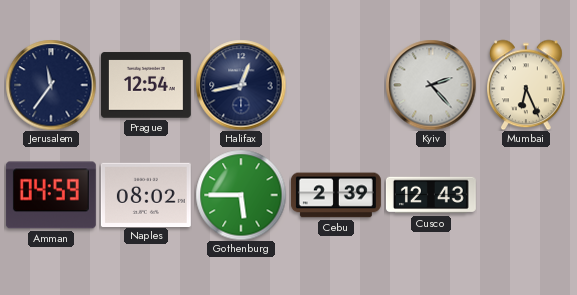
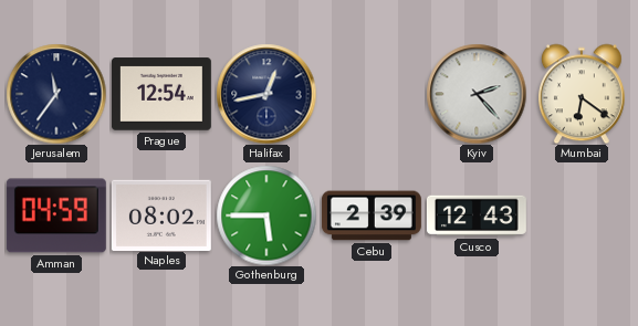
Mumbai: 6:26 -> 6:21 (583, 94)
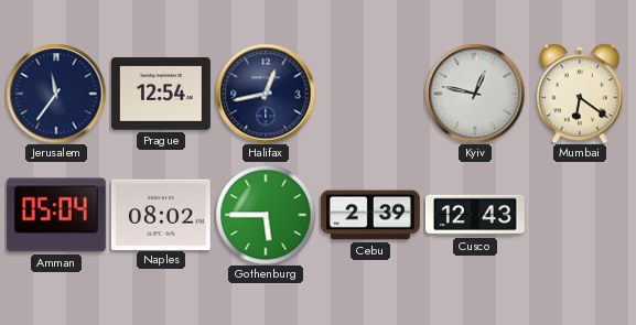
Kyiv: 2:23 -> 12:47 (475, 94)
Amman: 04:59 -> 05:04 (56, 215)
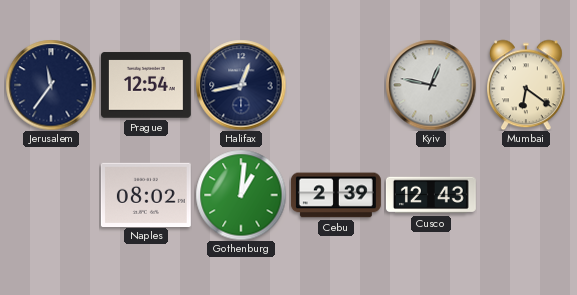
Amman: 05:04 -> none (56, 215)
Gothenburg: 5:45 -> 1:01 (241, 195)
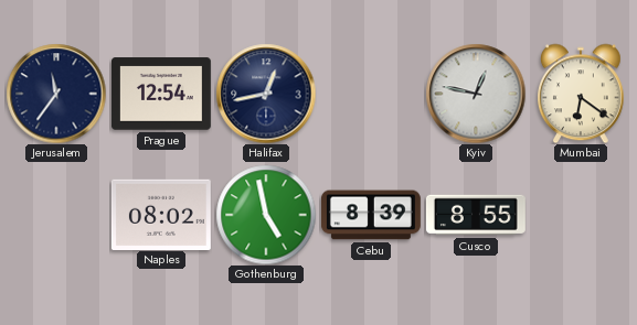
Gothenburg: 1:01 -> 4:58 (266, 215)
Cebu: 2:39 -> 8:39 (371, 215)
Cusco: 12:43 -> 8:55 (476, 215)
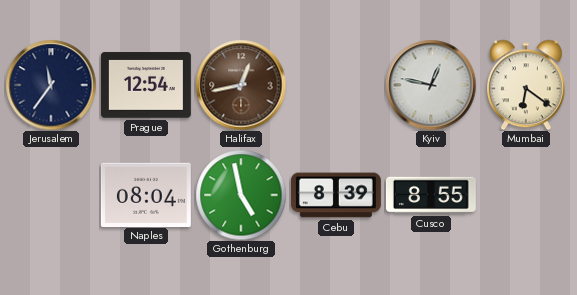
Halifax dial: navy -> brown (241, 85)
Naples: 08:02 -> 08:04 (146, 194)
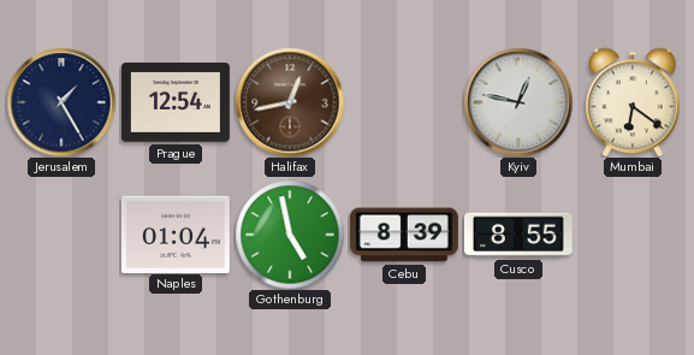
Jerusalem: 11:36 -> 1:25 (61, 102)
Naples: 08:04 -> 01:04 (176, 233)
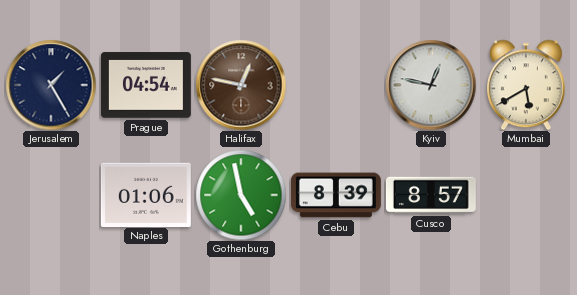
Prague: 12:54 -> 04:54 (146, 85)
Halifax: 12:43 -> 12:47 (241, 85)
Mumbai: 6:21 -> 5:40 (527, 85)
Naples: 01:04 -> 01:06 (146, 194)
Cusco: 8:55 -> 8:57 (431, 195)
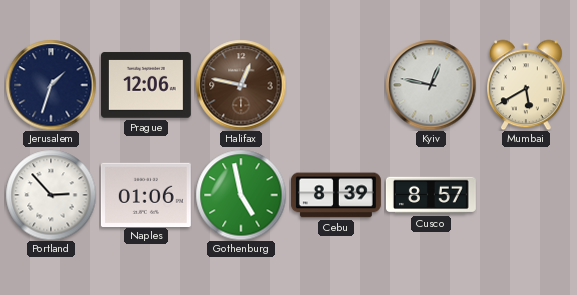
Jerusalem: 1:25 -> 1:33 (51, 85)
Prague: 04:54 -> 12:06 (146, 85)
Portland: none -> 2:53 (51, 195)
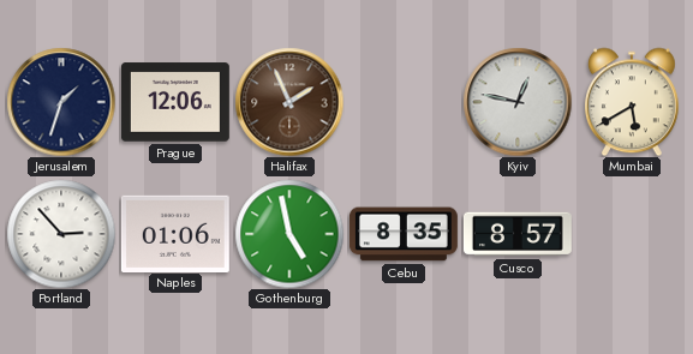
Halifax: 12:47 -> 1:56 (289, 102)
Cebu: 8:39 -> 8:35 (404, 234)
